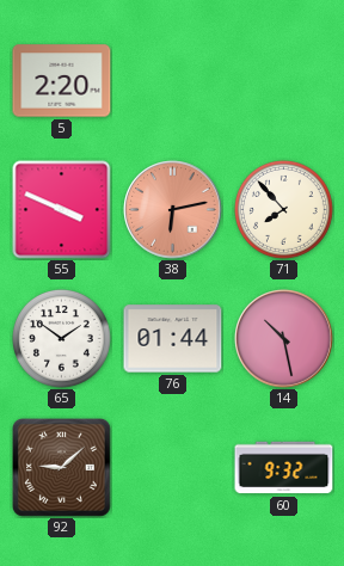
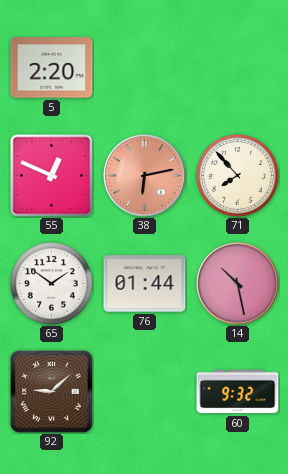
55: 3:49 -> 12:49 (52, 176)
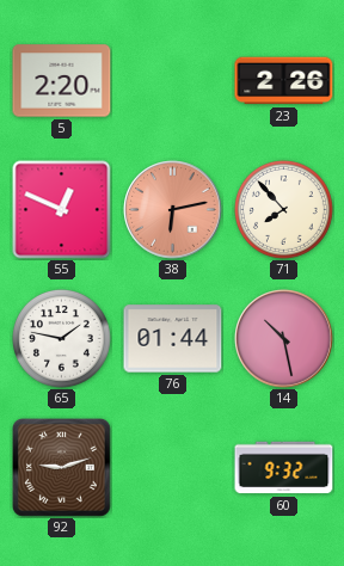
23: none -> 2:26 (284, 81)
65: 1:51 -> 1:47 (61, 338)
92: 9:08 -> 9:12 (61, 467)
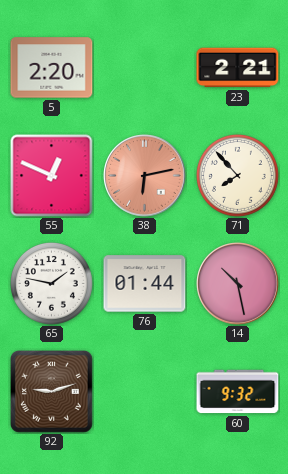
23: 2:26 -> 2:21 (238, 68)
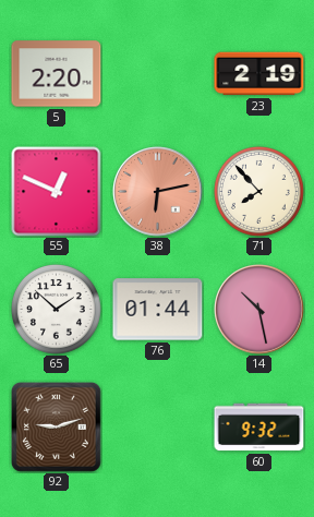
23: 2:21 -> 2:19 (259, 74)
65: 1:47 -> 1:52 (56, 309)
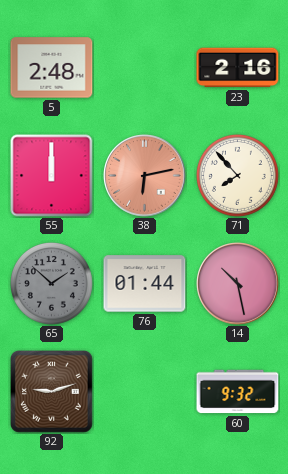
5: 2:20 -> 2:48 (52, 68)
23: 2:19 -> 2:16 (238, 68)
55: 12:49 -> 12:00 (52, 176)
65 dial: white -> grey (51, 283)
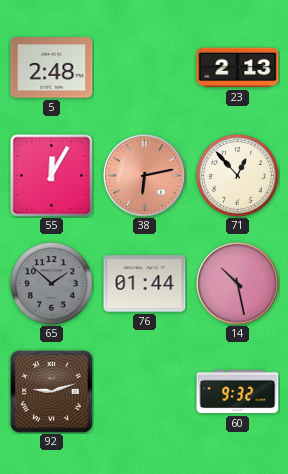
23: 2:16 -> 2:13 (238, 68)
55: 12:00 -> 12:05 (52, 176)
71: 7:53 -> 12:53 (237, 175)
